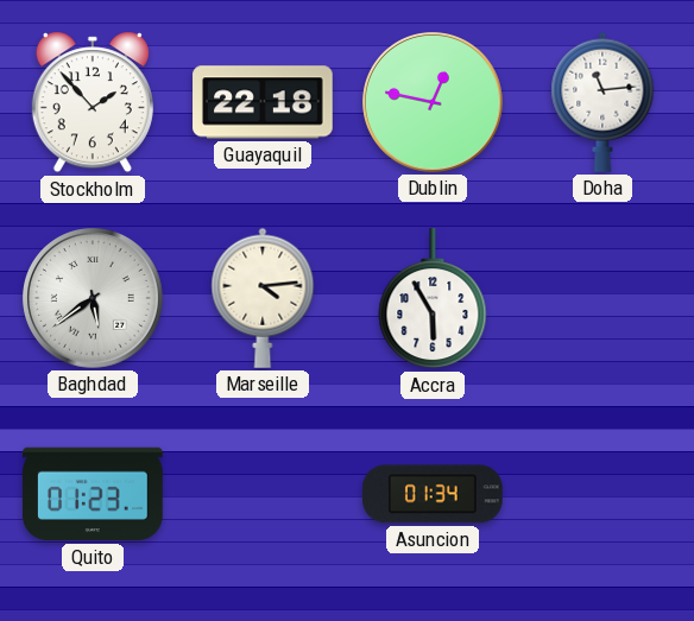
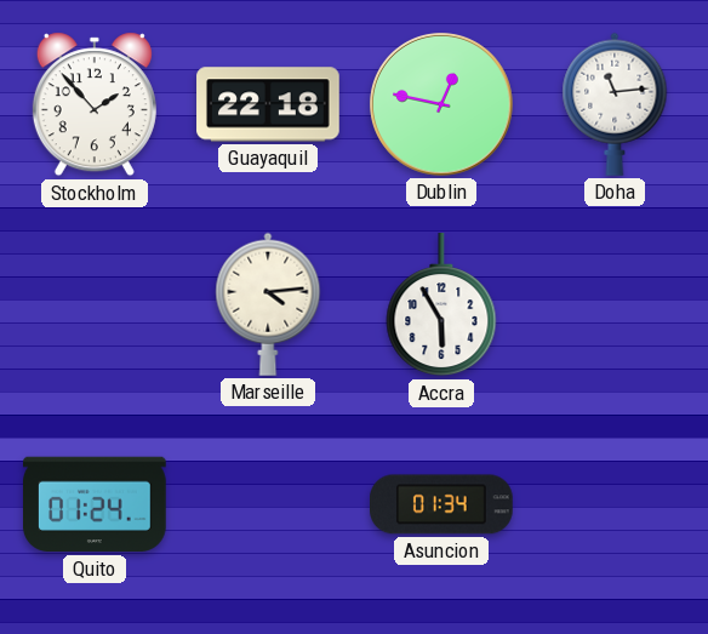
Baghdad: 5:39 -> none (93, 298)
Quito: 01:23 -> 01:24 (96, 504)
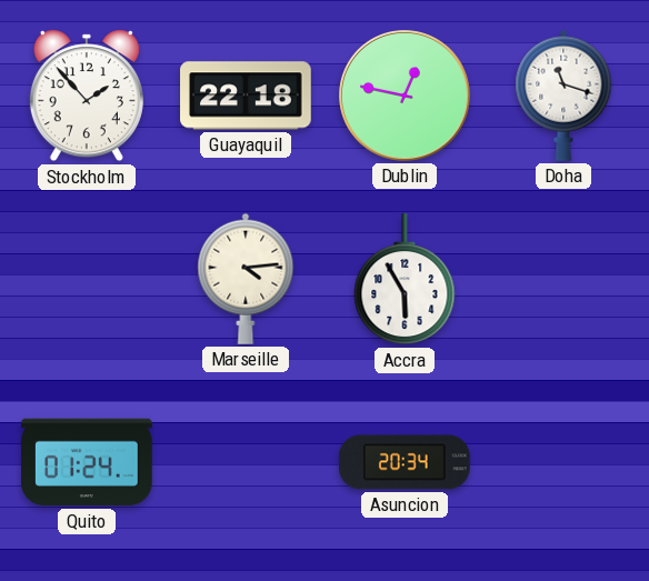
Doha: 11:14 -> 11:18 (563, 96)
Asuncion: 01:34 -> 20:34 (406, 462)
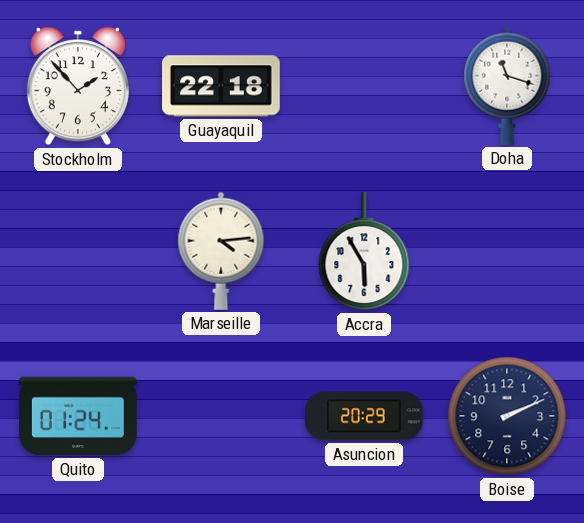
Dublin: 12:47 -> none (405, 96)
Asuncion: 20:34 -> 20:29 (365, 416)
Boise: none -> 2:11 (507, 416)
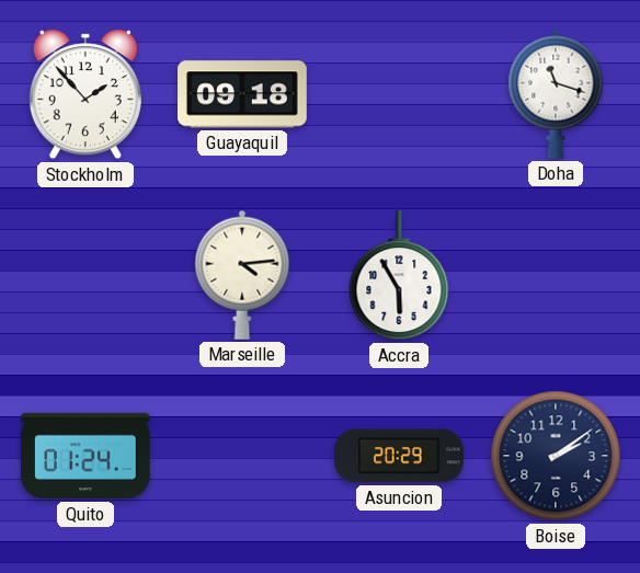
Guayaquil: 22:18 -> 09:18 (242, 94)
Boise: 2:11 -> 2:09 (556, 456)
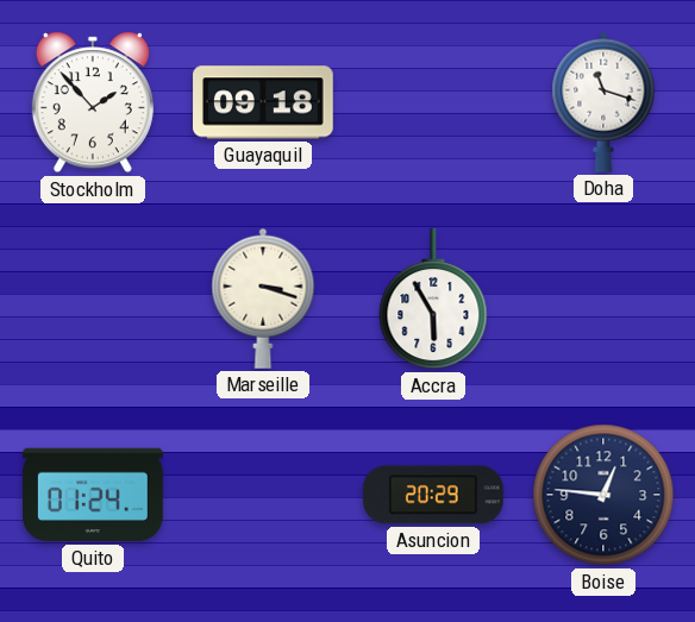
Marseille: 4:14 -> 3:18 (263, 299)
Boise: 2:09 -> 12:46 (603, 495)
